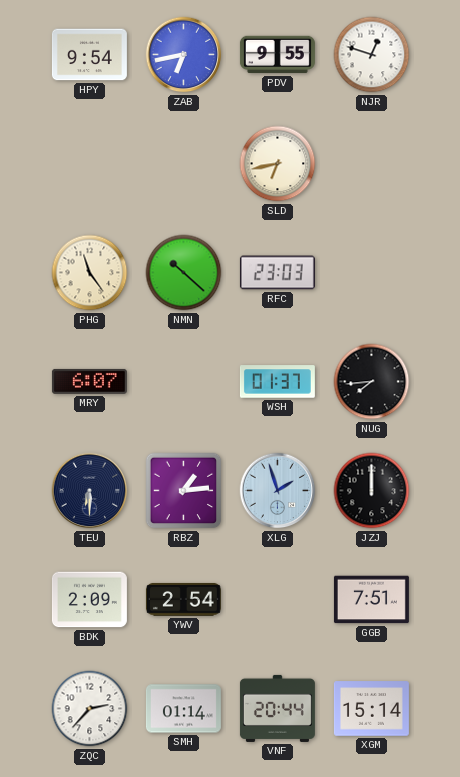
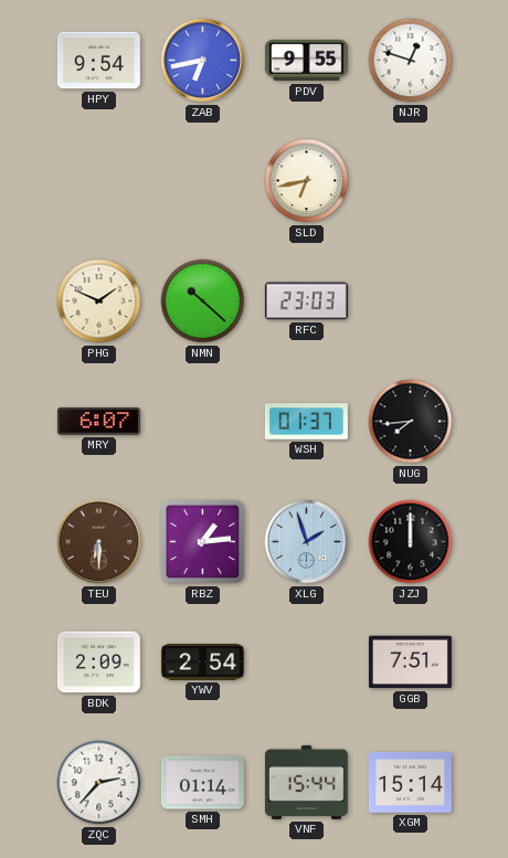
PHG: 11:24 -> 1:49 (99, 301)
TEU dial: navy -> brown (99, 542)
VNF: 20:44 -> 15:44 (306, 782)
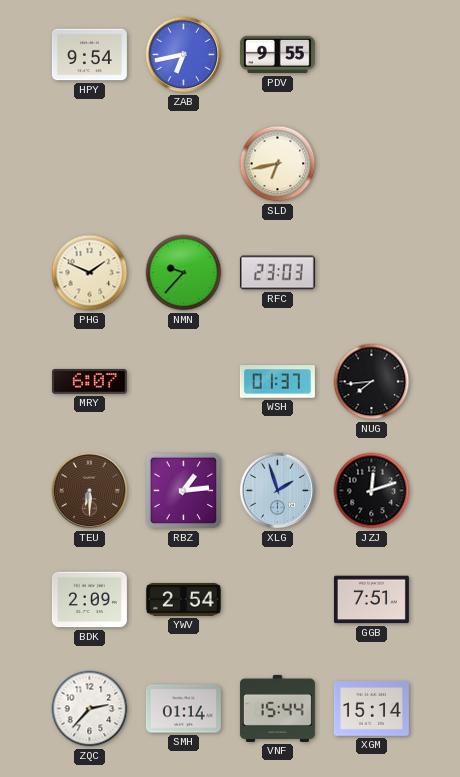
NJR: 12:48 -> none (411, 61)
NMN: 10:22 -> 9:37 (184, 273)
JZJ: 12:00 -> 12:12 (372, 491)
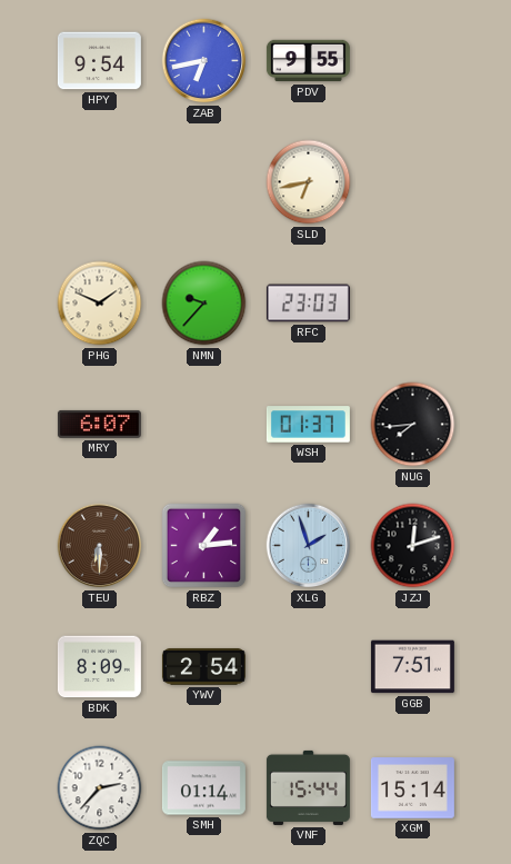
BDK: 2:09 -> 8:09 (99, 667)
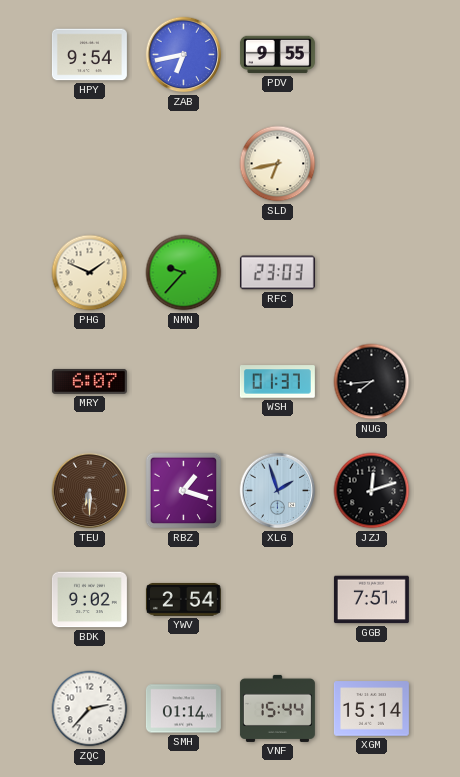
RBZ: 1:14 -> 1:18 (184, 491)
BDK: 8:09 -> 9:02 (89, 600)
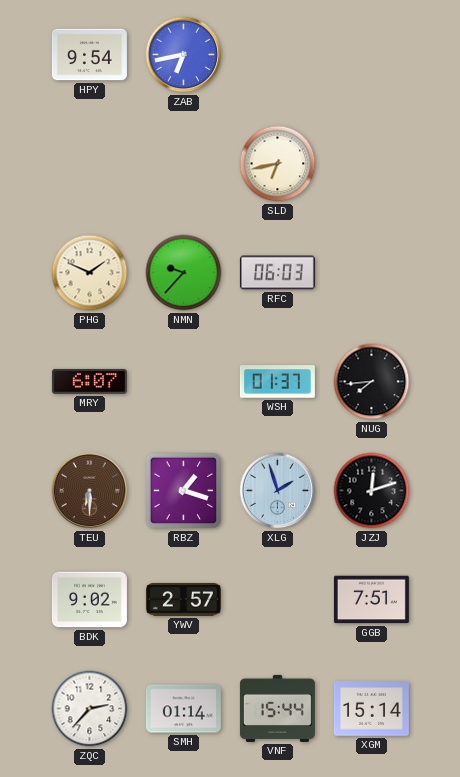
PDV: 9:55 -> none (277, 55)
RFC: 23:03 -> 06:03 (277, 273)
YWV: 2:54 -> 2:57 (183, 600)
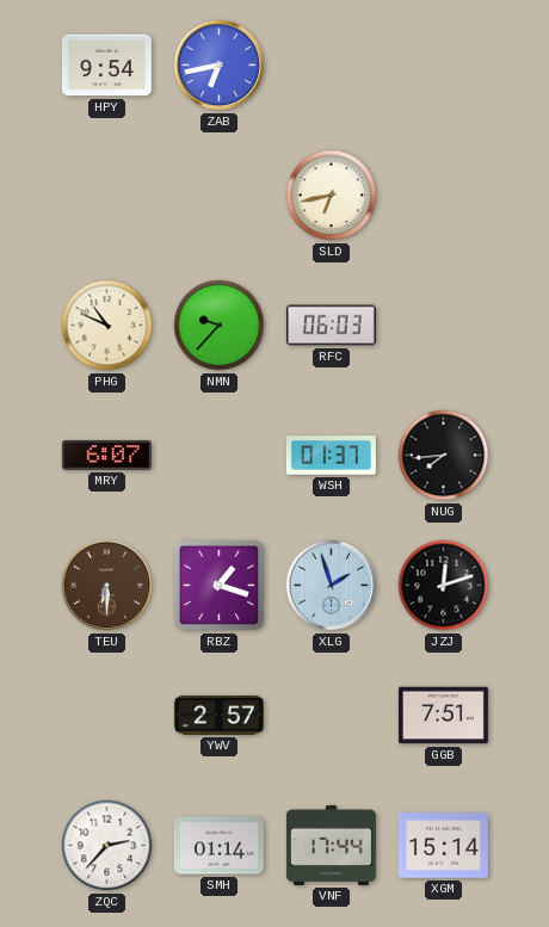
PHG: 1:49 -> 10:49 (107, 326)
BDK: 9:02 -> none (89, 600)
VNF: 15:44 -> 17:44 (331, 845)
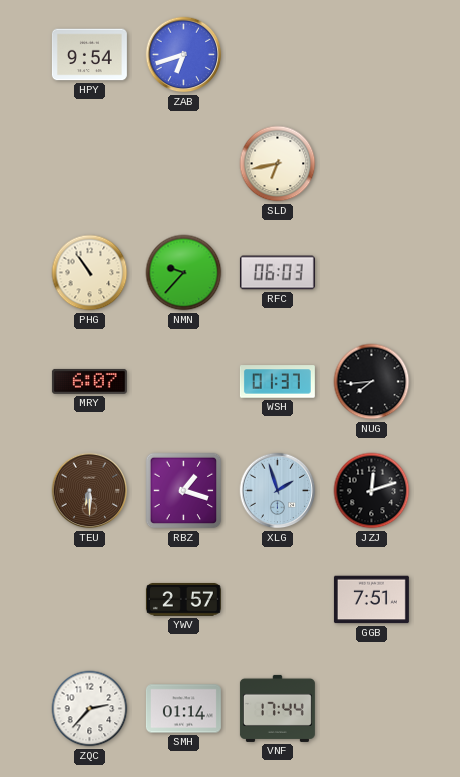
ZAB: 6:43 -> 6:42 (184, 55)
PHG: 10:49 -> 10:54 (90, 273)
XGM: 15:14 -> none (443, 846)
